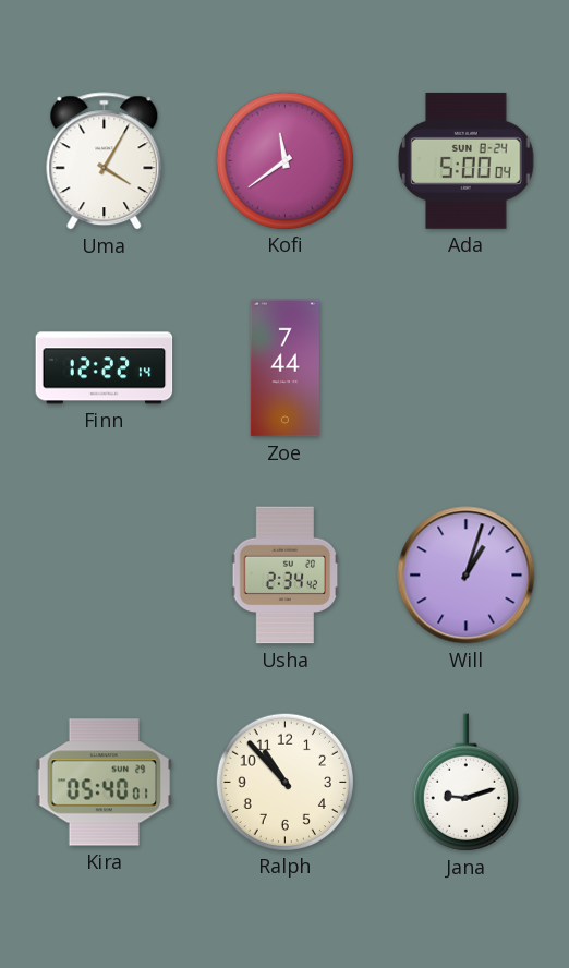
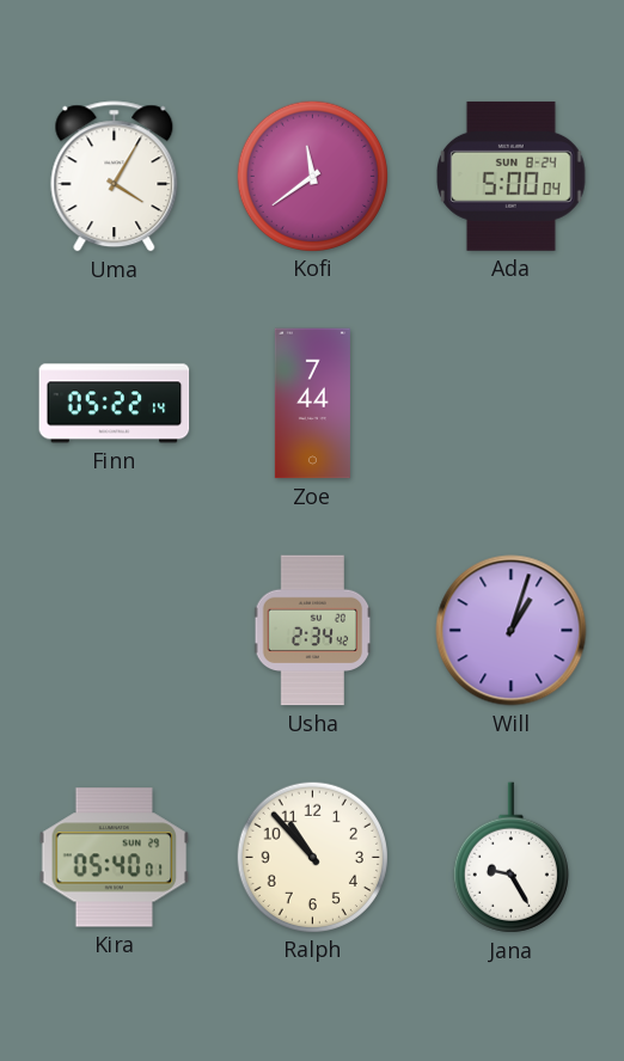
Finn: 12:22 -> 05:22 (115, 404)
Jana: 9:12 -> 9:25 (510, 858)
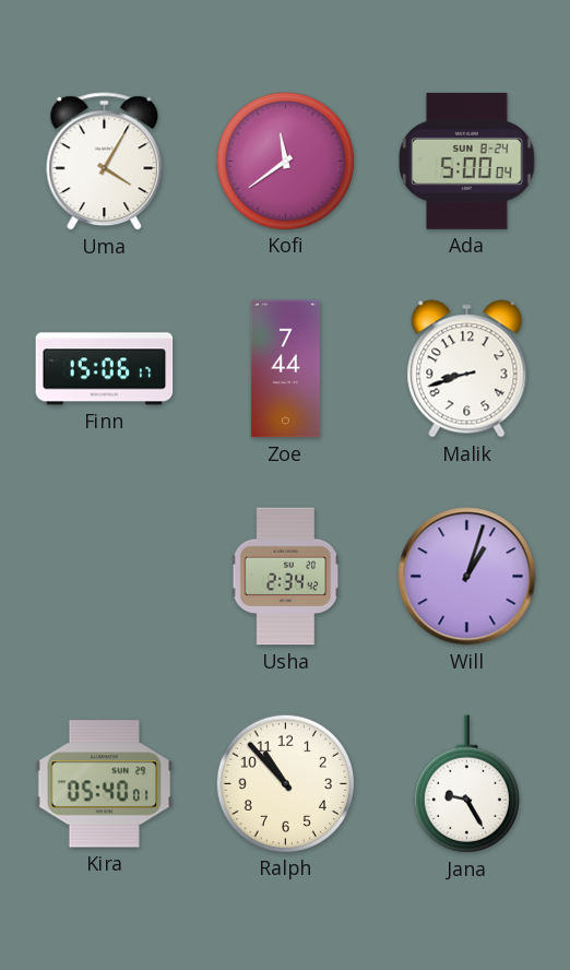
Finn: 05:22 -> 15:06 (105, 369)
Malik: none -> 8:42 (467, 369)
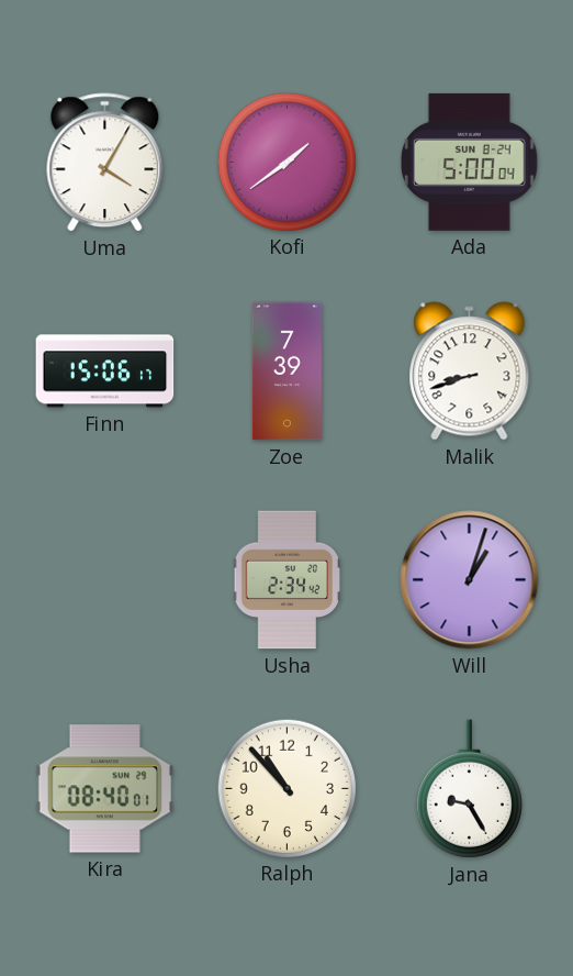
Kofi: 11:39 -> 1:39 (286, 162)
Zoe: 7:44 -> 7:39 (286, 371)
Kira: 05:40 -> 08:40 (105, 789)
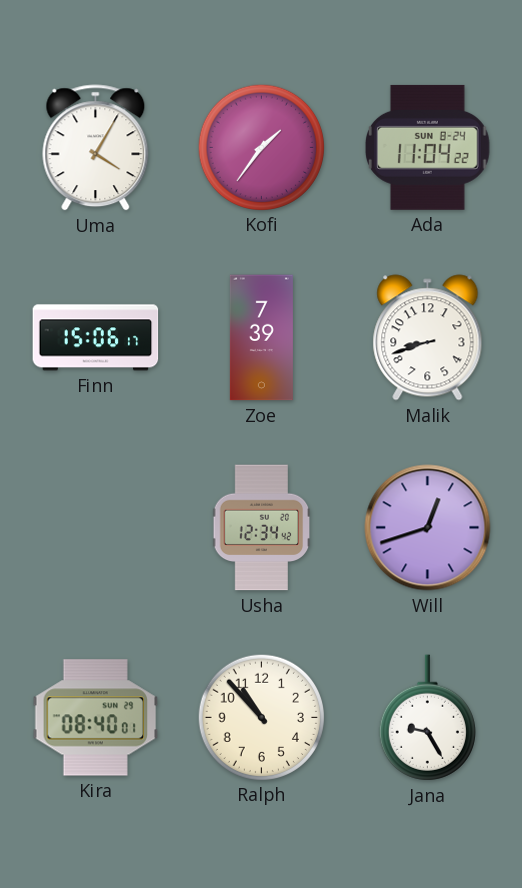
Kofi: 1:39 -> 1:36 (261, 147)
Ada: 5:00 -> 11:04 (428, 147)
Usha: 2:34 -> 12:34 (262, 528)
Will: 1:03 -> 12:42 (428, 528)
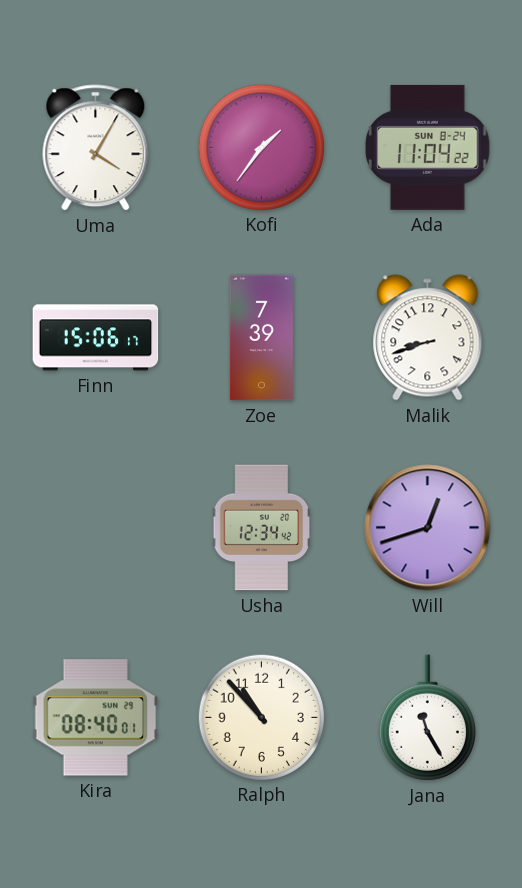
Jana: 9:25 -> 11:25 (427, 718)
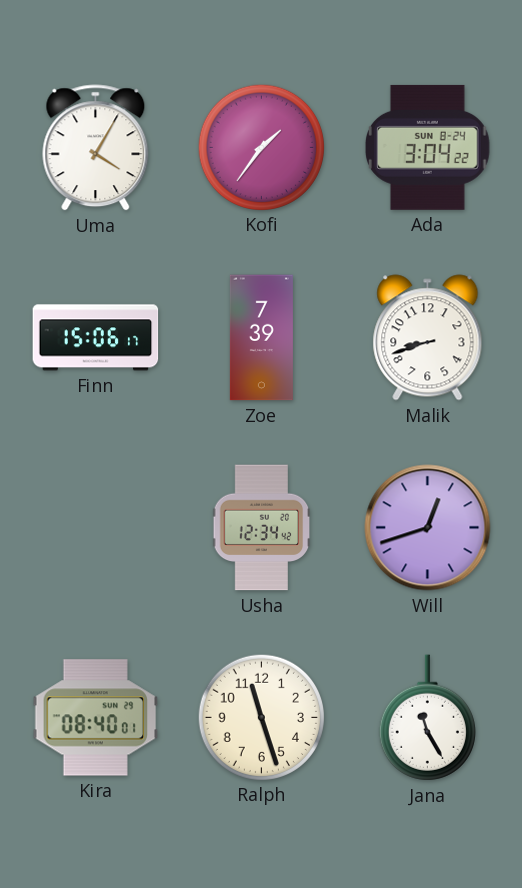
Ada: 11:04 -> 3:04 (428, 147)
Ralph: 10:53 -> 11:27 (261, 717)
